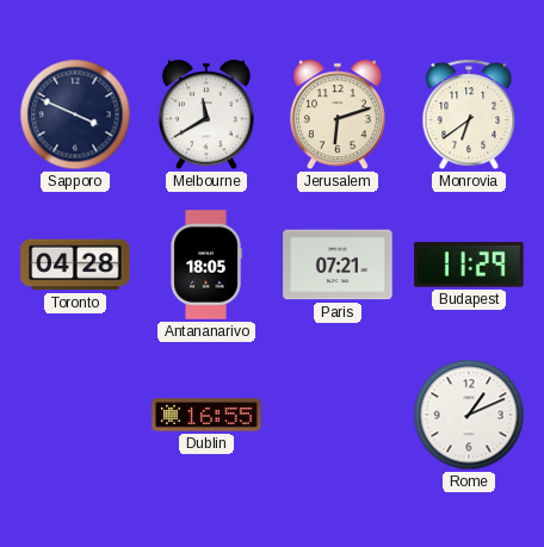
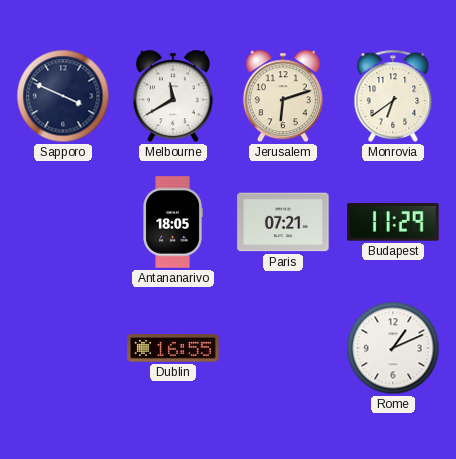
Toronto: 04:28 -> none (75, 265)
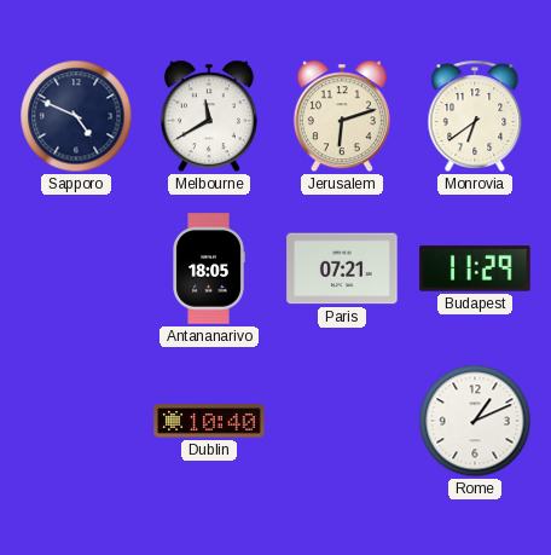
Sapporo: 3:49 -> 4:49 (76, 116)
Dublin: 16:55 -> 10:40 (209, 421)
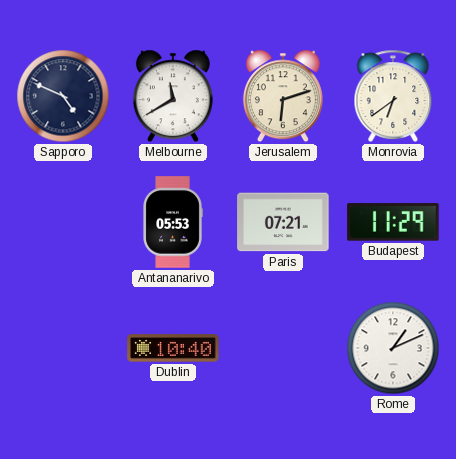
Antananarivo: 18:05 -> 05:53 (173, 222)
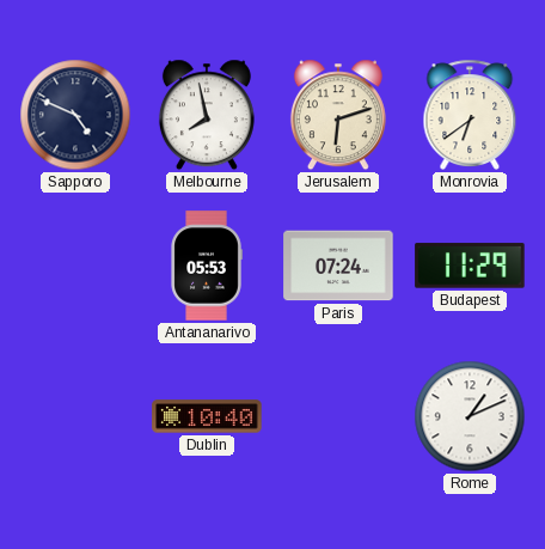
Melbourne: 11:40 -> 7:58 (207, 115)
Paris: 07:21 -> 07:24 (338, 266)
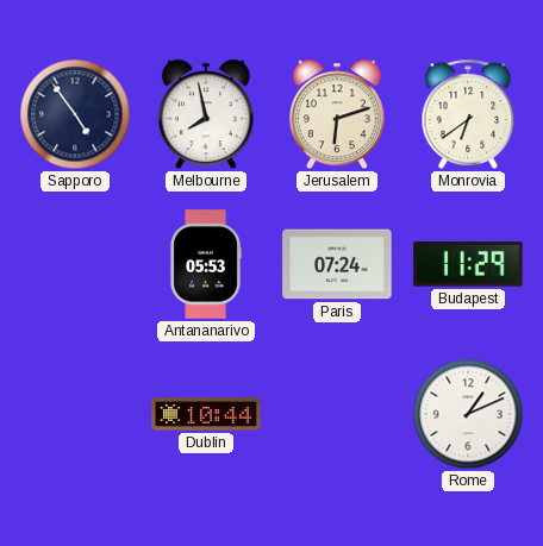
Sapporo: 4:49 -> 4:54 (75, 114)
Dublin: 10:40 -> 10:44 (206, 414)
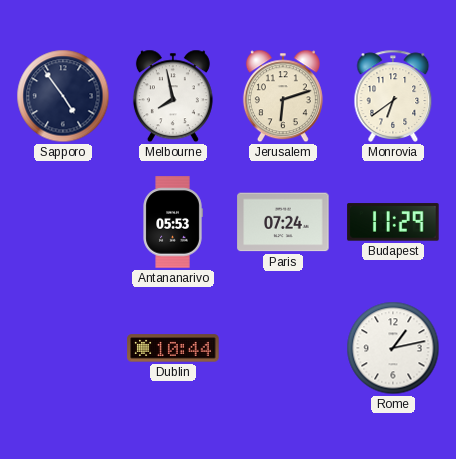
Rome: 1:11 -> 1:13 (393, 348)
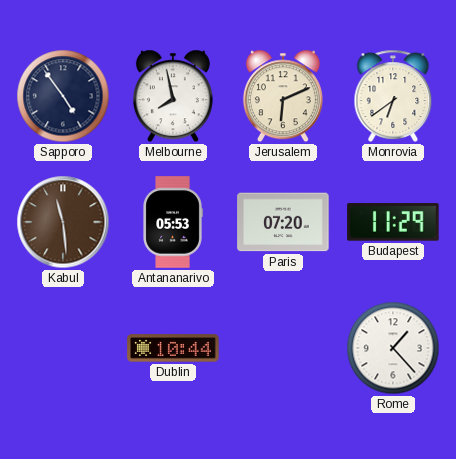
Jerusalem: 6:12 -> 6:11 (283, 96)
Kabul: none -> 11:29 (63, 222)
Paris: 07:24 -> 07:20 (283, 222)
Rome: 1:13 -> 1:23 (393, 348)
